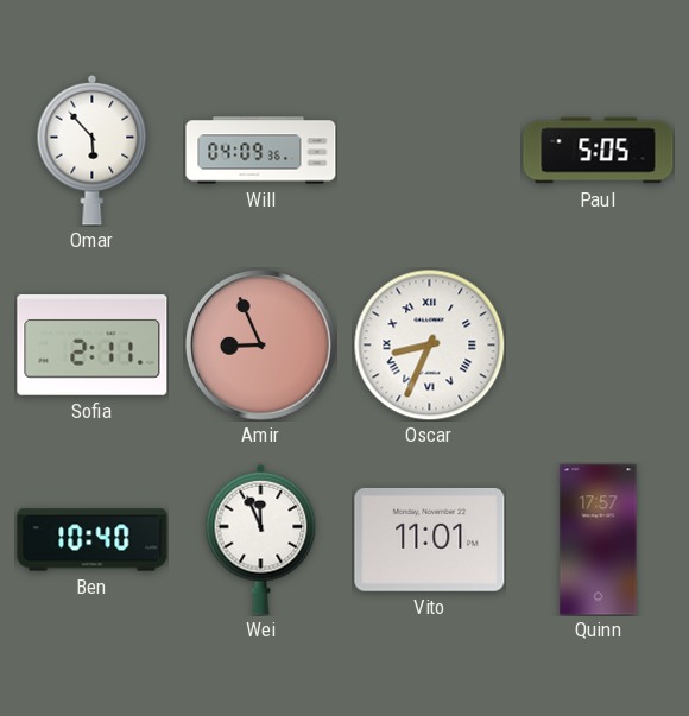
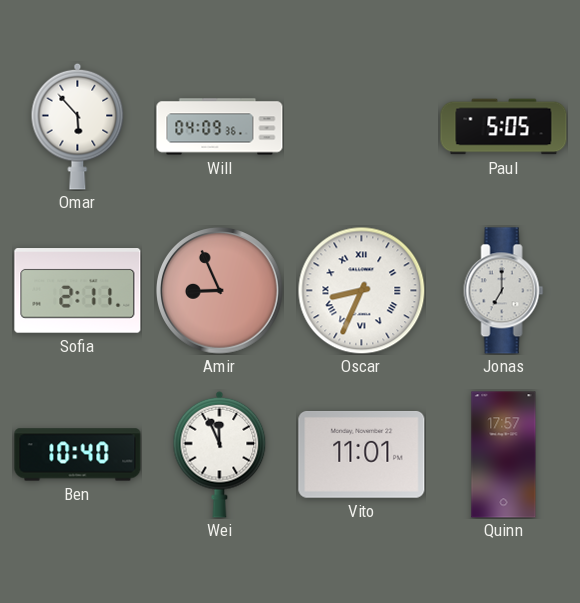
Jonas: none -> 7:00 (504, 291)
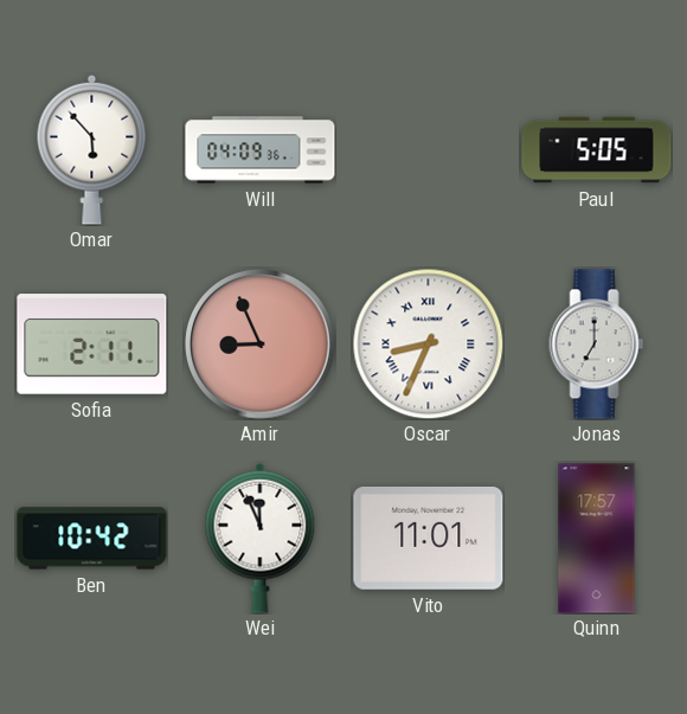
Ben: 10:40 -> 10:42 (92, 539)
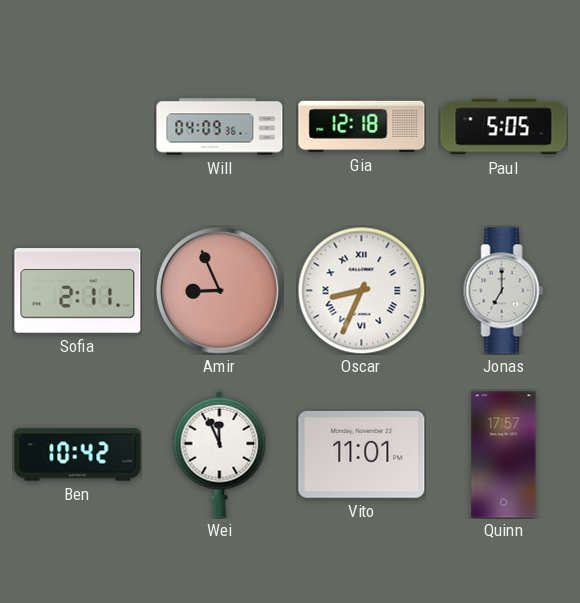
Omar: 5:53 -> none (92, 149)
Gia: none -> 12:18 (362, 126)
